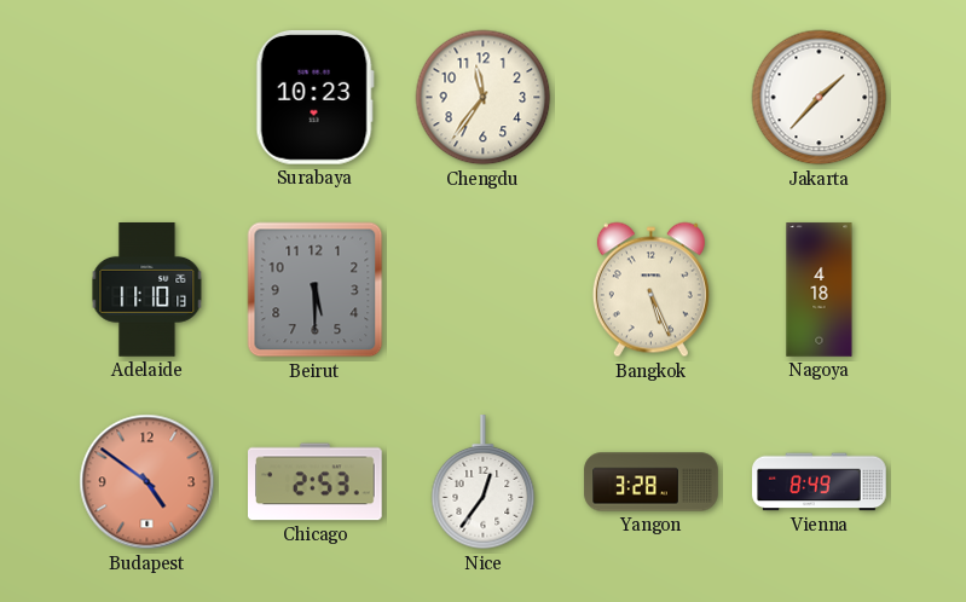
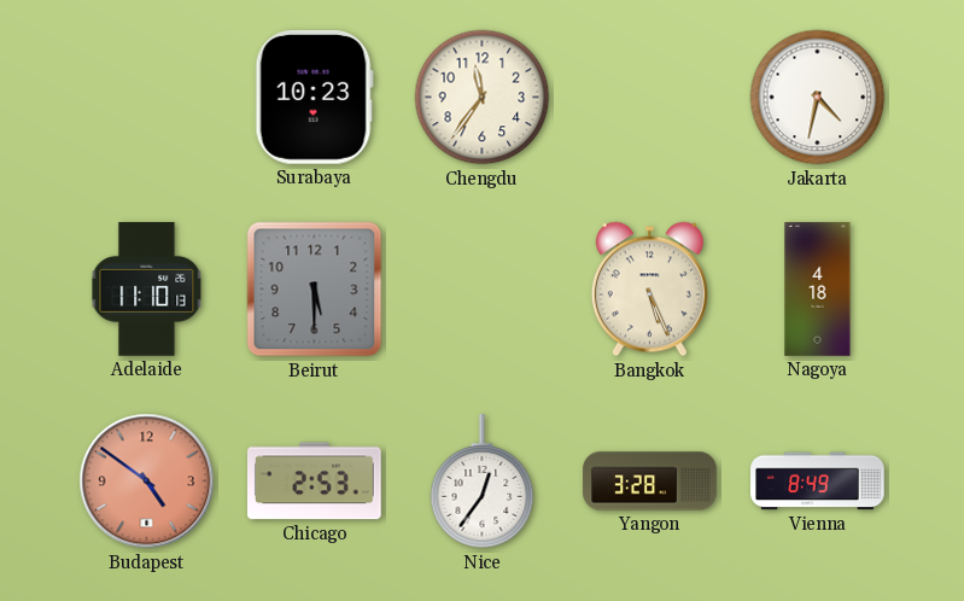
Jakarta: 1:37 -> 4:32 (818, 98)
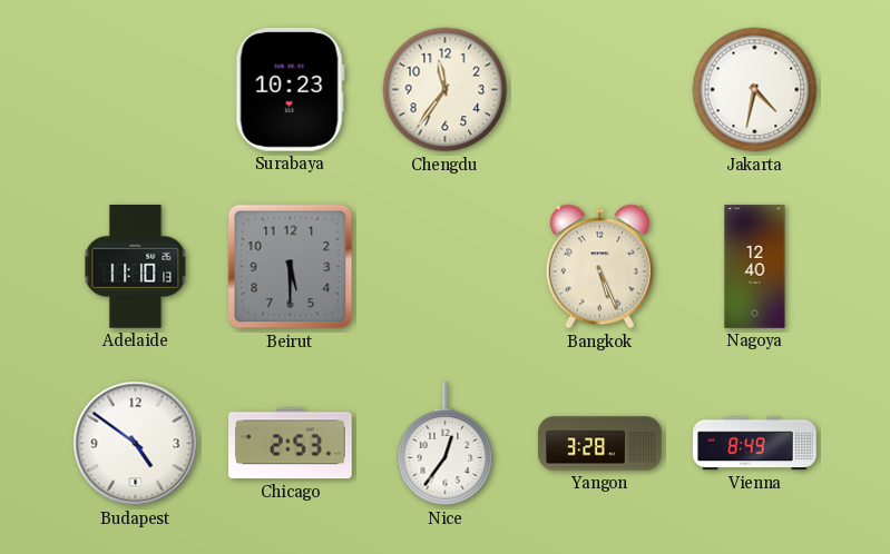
Nagoya: 4:18 -> 12:40 (755, 267)
Budapest dial: salmon -> white (136, 444)
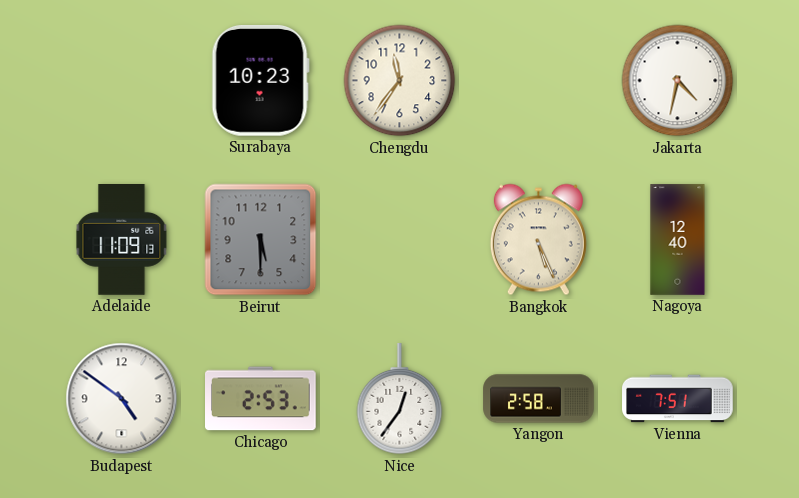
Adelaide: 11:10 -> 11:09 (122, 240)
Yangon: 3:28 -> 2:58 (539, 399)
Vienna: 8:49 -> 7:51 (678, 399)
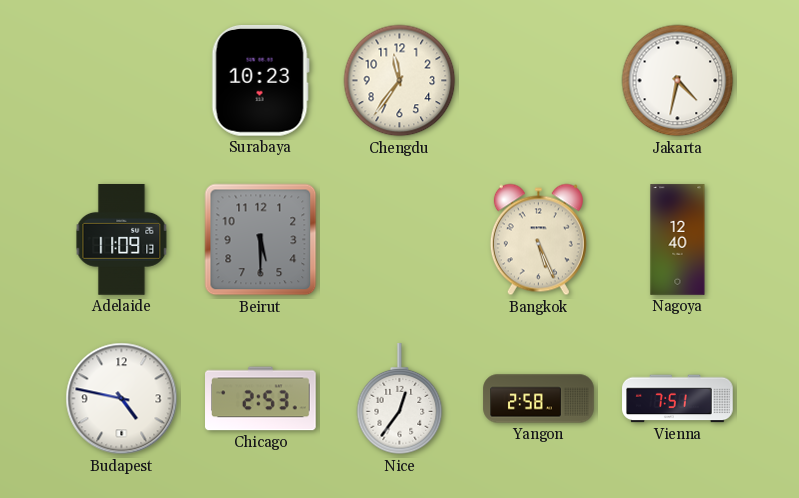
Budapest: 4:51 -> 4:47 (122, 399)
